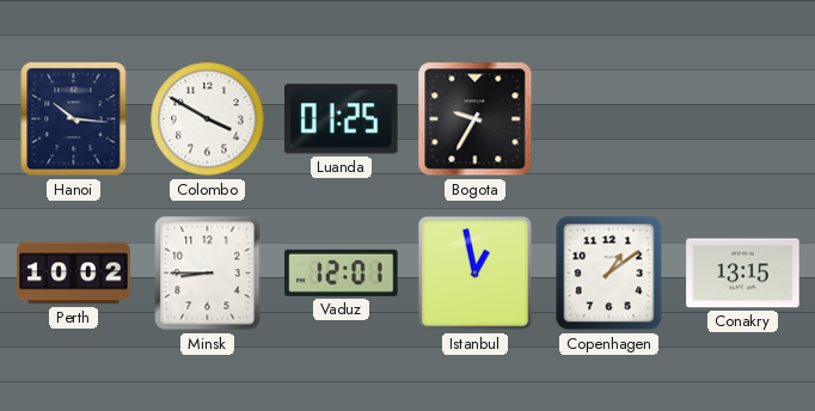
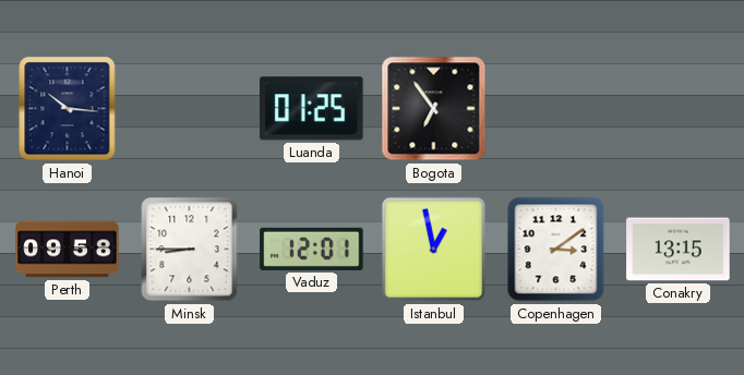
Colombo: 3:50 -> none (208, 119)
Bogota: 9:35 -> 6:54 (434, 109)
Perth: 10:02 -> 09:58 (68, 250)
Copenhagen: 1:09 -> 3:09 (556, 250)
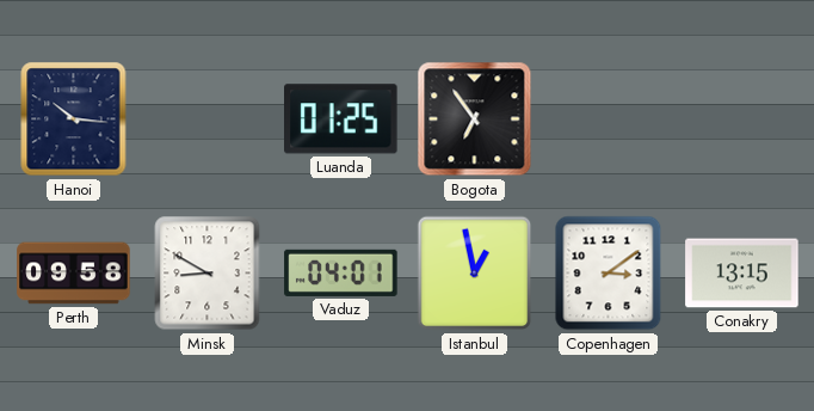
Minsk: 8:45 -> 8:50 (208, 274)
Vaduz: 12:01 -> 04:01 (341, 272)
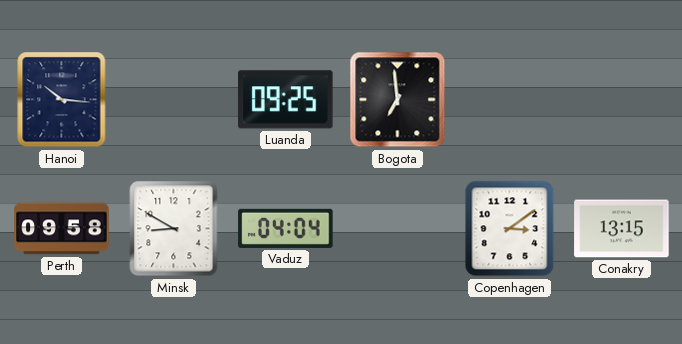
Luanda: 01:25 -> 09:25 (286, 100)
Bogota: 6:54 -> 6:59 (398, 100)
Vaduz: 04:01 -> 04:04 (286, 228)
Istanbul: 12:58 -> none (475, 274)
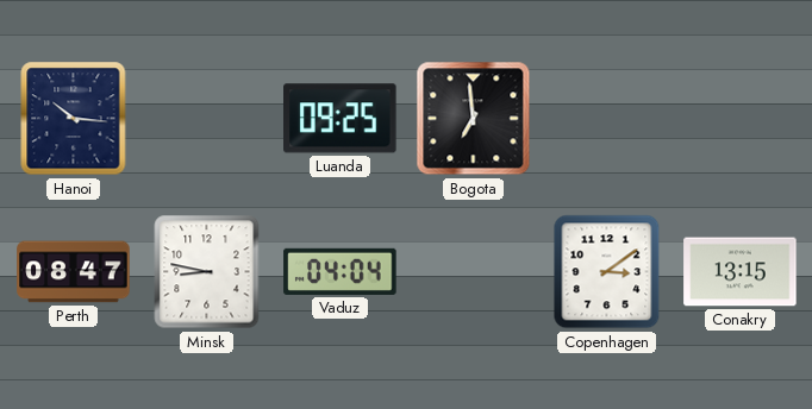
Perth: 09:58 -> 08:47 (74, 272)
Minsk: 8:50 -> 8:47 (207, 272)
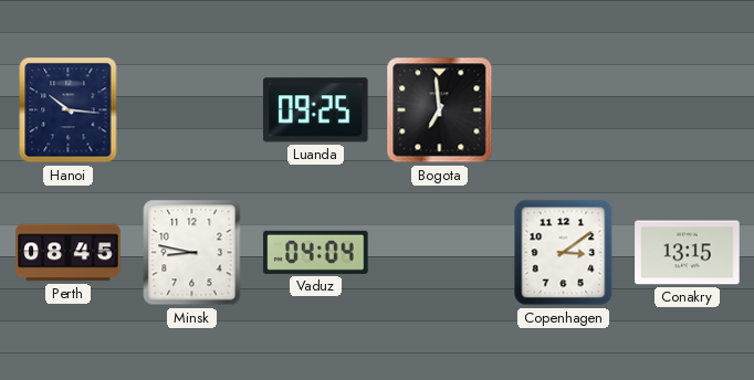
Perth: 08:47 -> 08:45 (69, 253)
